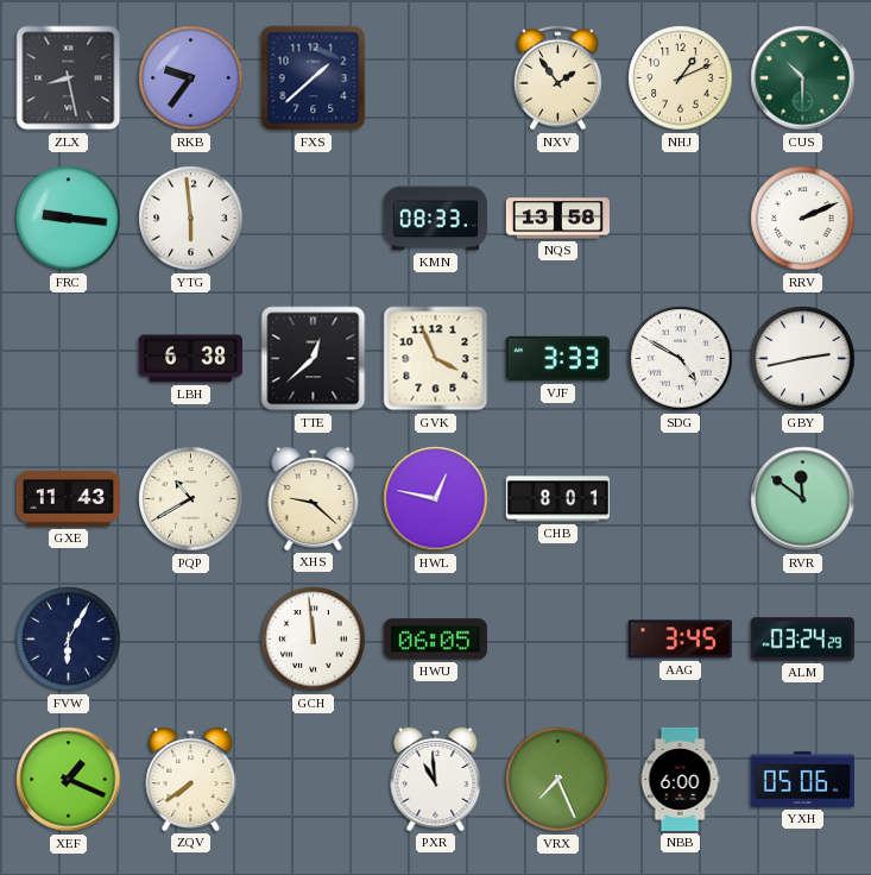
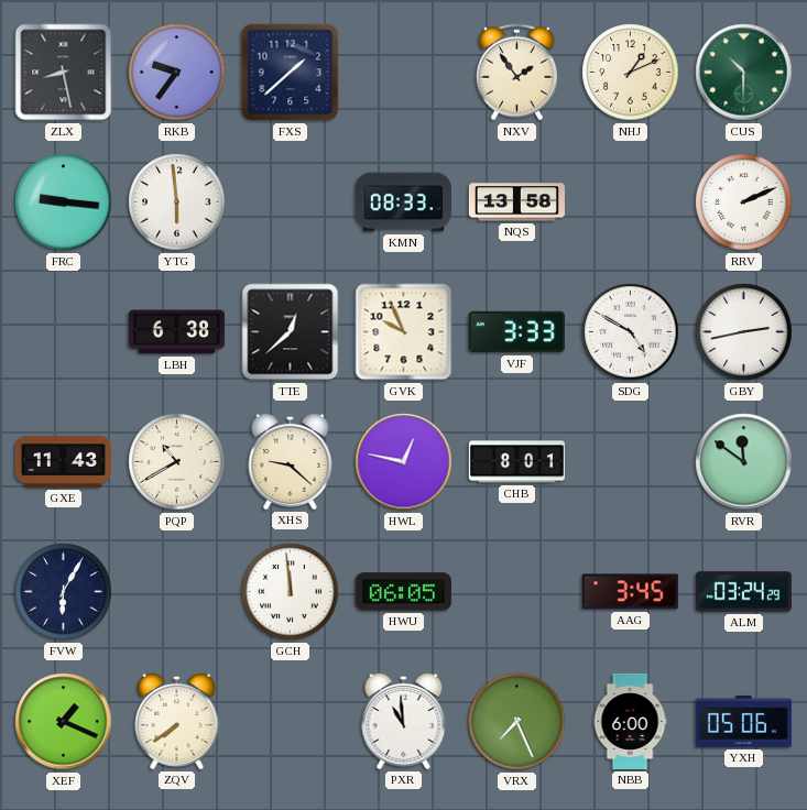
GVK: 3:56 -> 9:56 (404, 332)
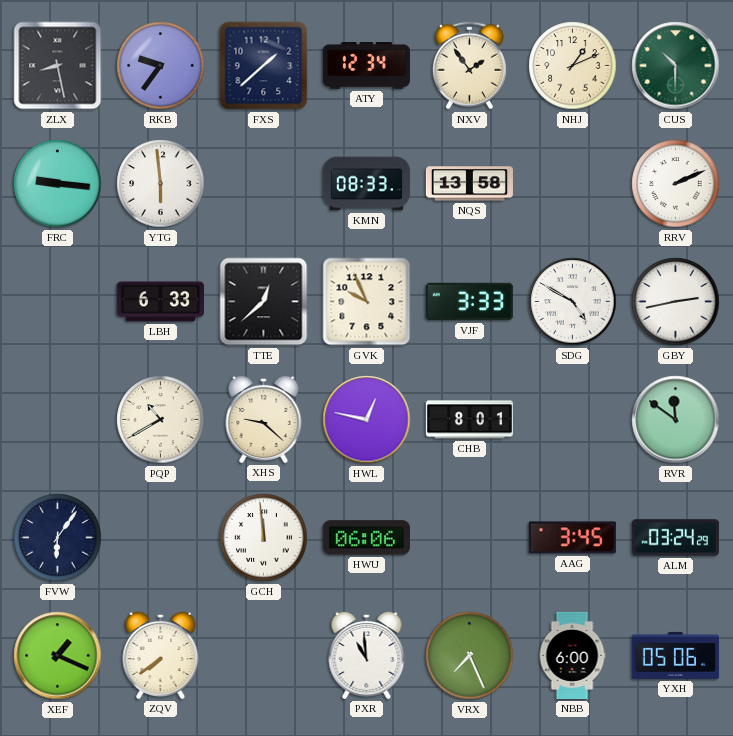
ATY: none -> 12:34 (366, 66)
LBH: 6:38 -> 6:33 (160, 302)
GXE: 11:43 -> none (63, 461)
FVW: 6:05 -> 6:06 (58, 538)
HWU: 06:05 -> 06:06 (366, 538)
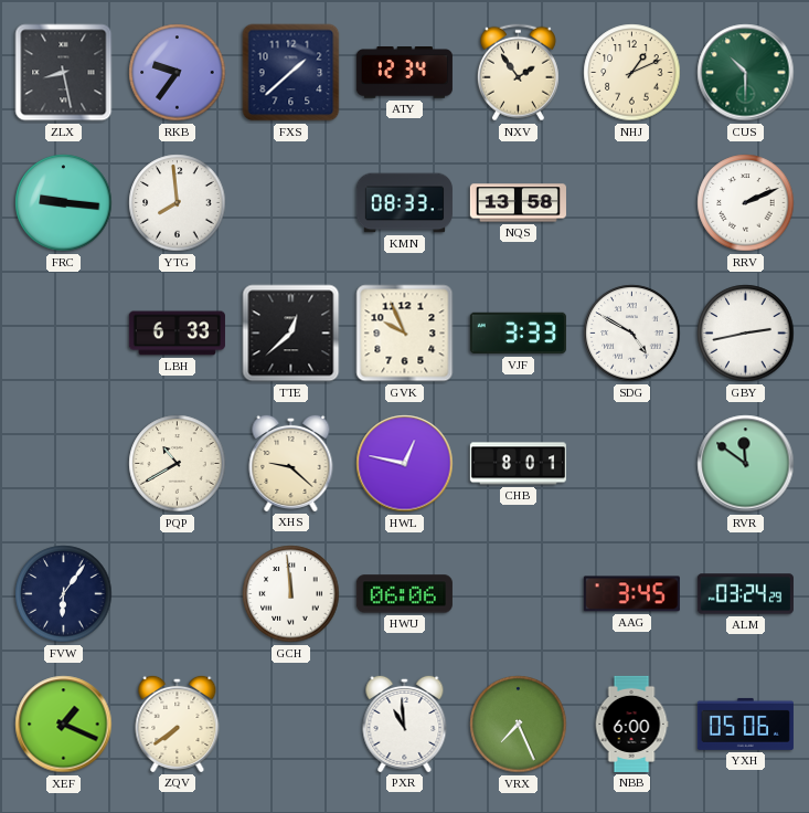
YTG: 5:59 -> 7:59 (178, 203)
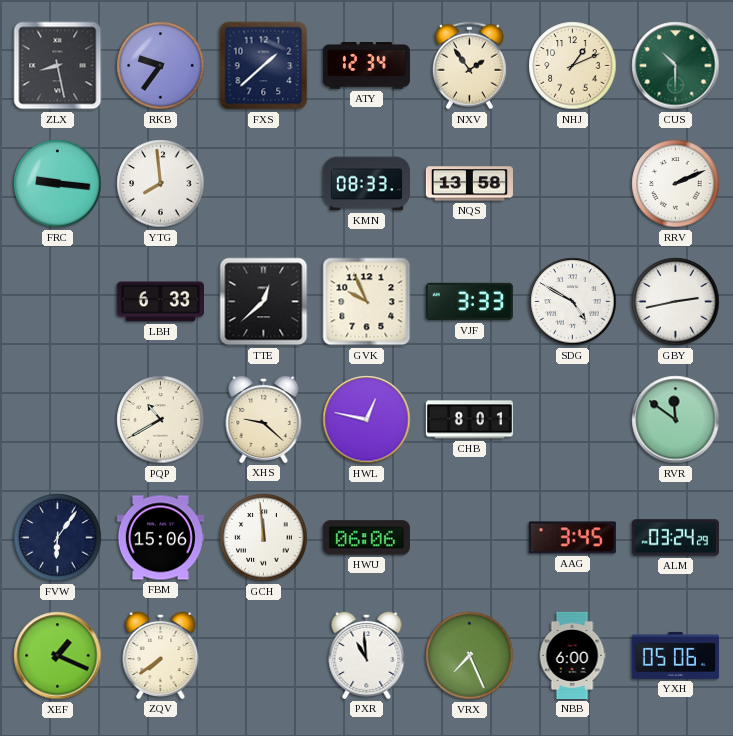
FBM: none -> 15:06 (160, 538)
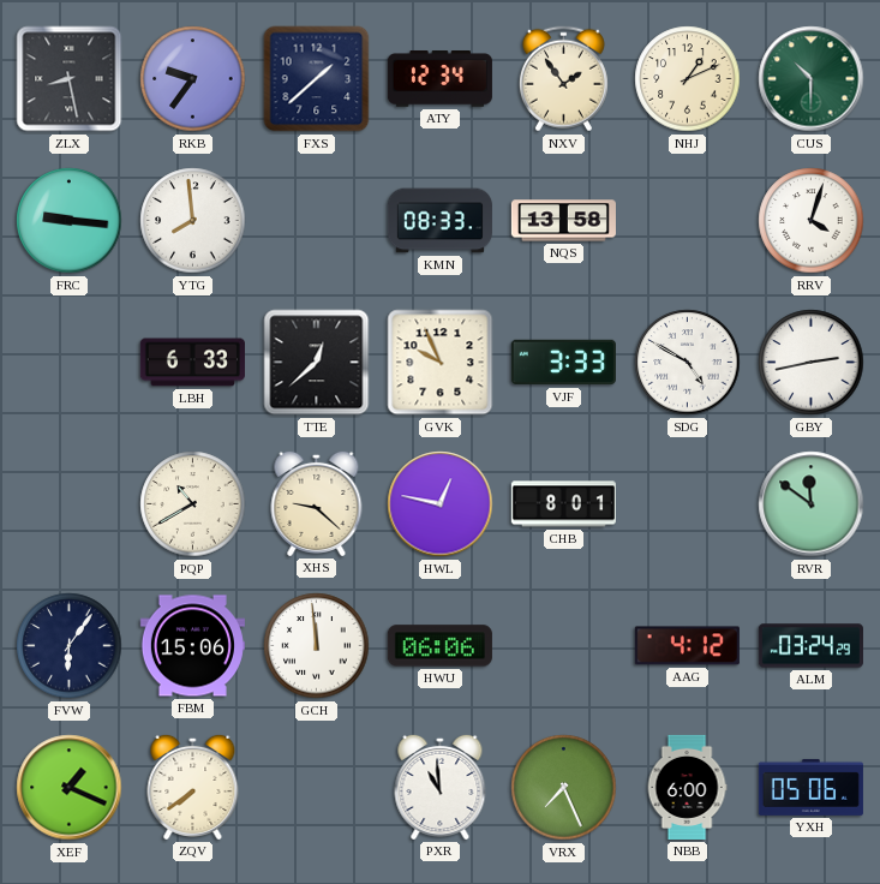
RRV: 2:11 -> 4:03 (812, 221)
AAG: 3:45 -> 4:12 (687, 646)
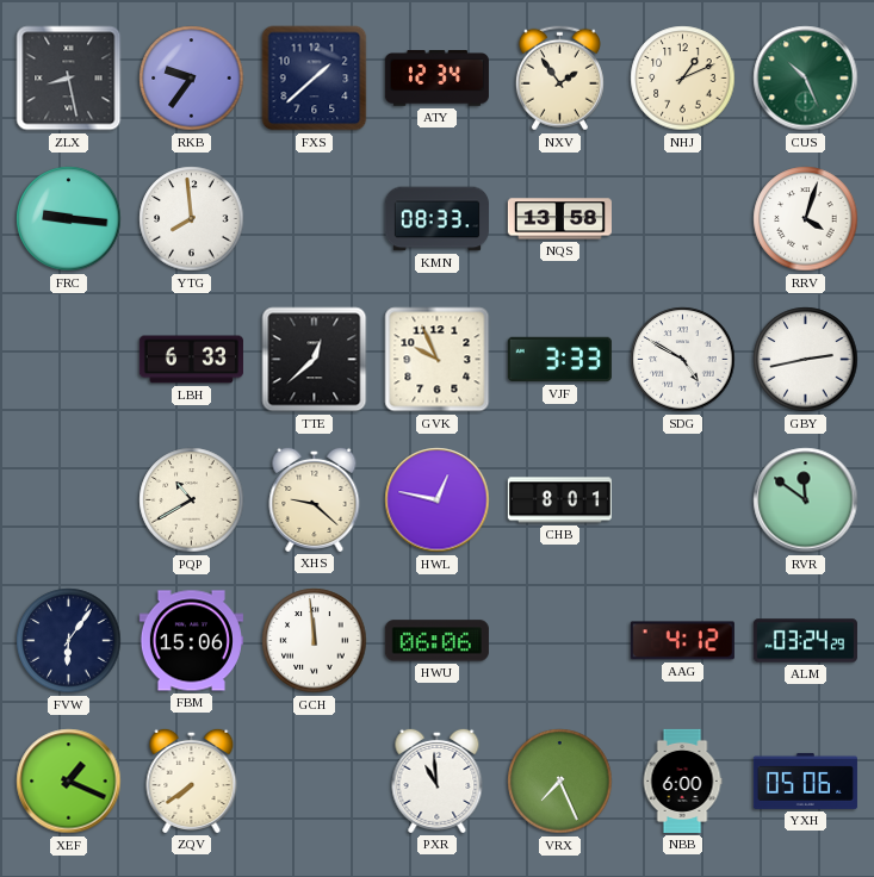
CUS: 10:30 -> 10:26 (806, 79)
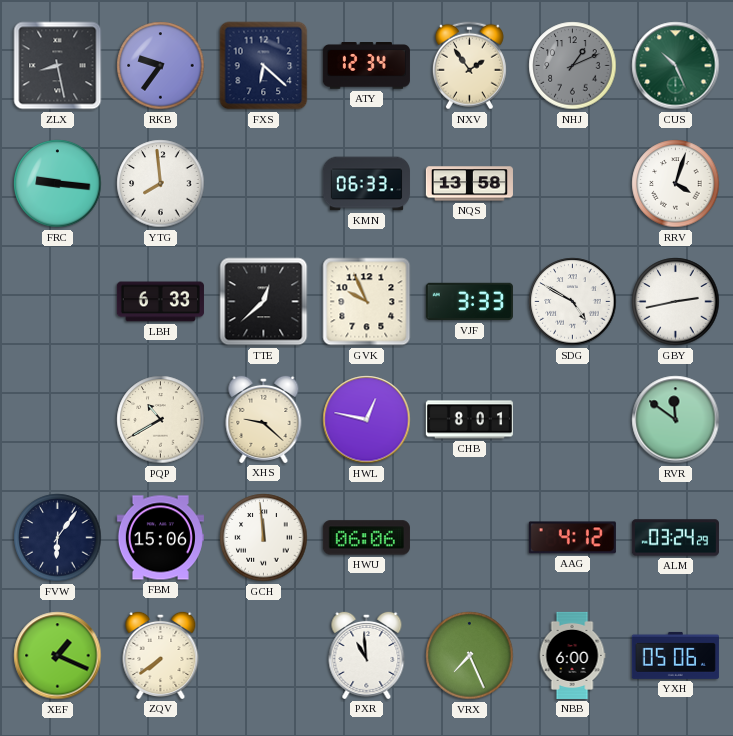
FXS: 1:38 -> 6:22 (264, 66)
NHJ dial: cream -> grey (573, 66)
KMN: 08:33 -> 06:33 (366, 184)
